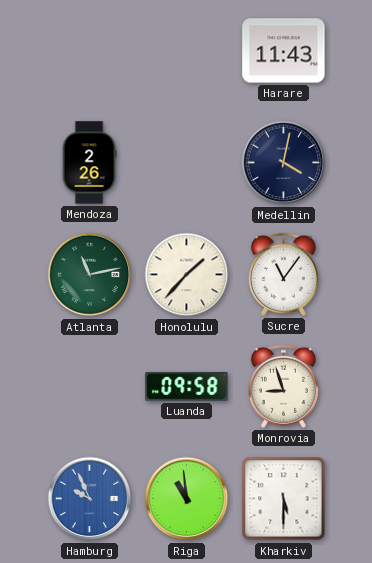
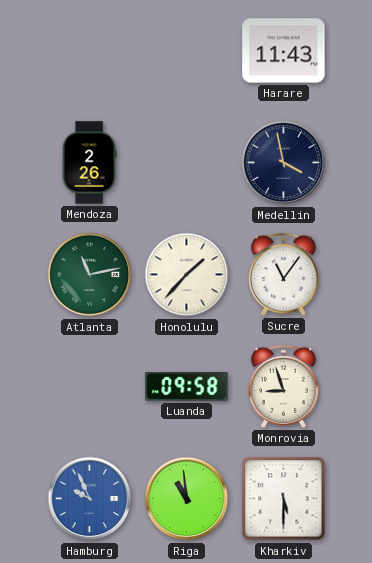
Medellin: 4:02 -> 3:58 (284, 163)
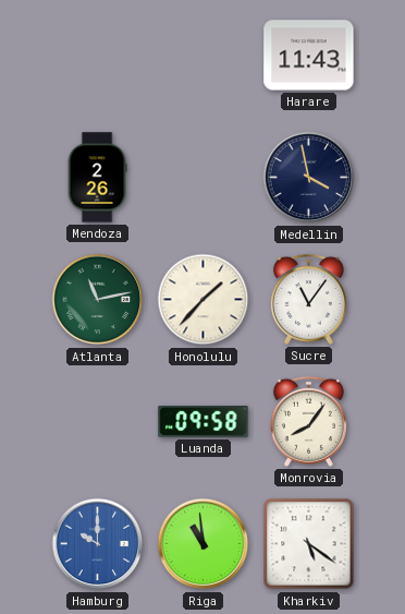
Monrovia: 8:57 -> 8:06 (308, 421)
Hamburg: 9:56 -> 10:00 (98, 544)
Kharkiv: 5:30 -> 5:21 (309, 544)
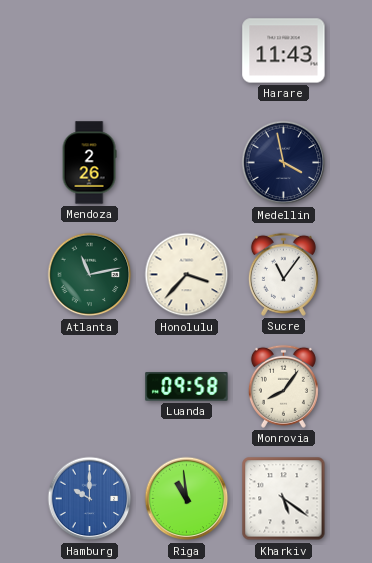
Honolulu: 1:37 -> 3:37 (187, 275)
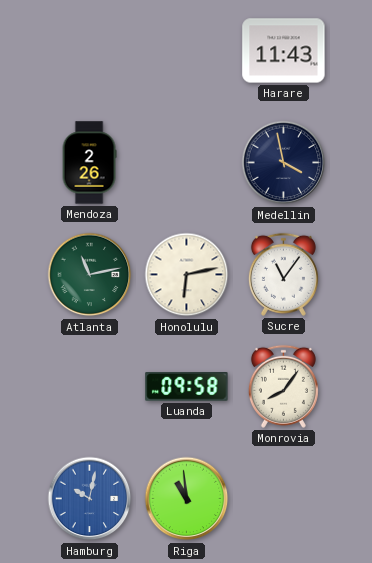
Honolulu: 3:37 -> 6:13 (187, 275)
Hamburg: 10:00 -> 10:02 (90, 499)
Kharkiv: 5:21 -> none (284, 499)
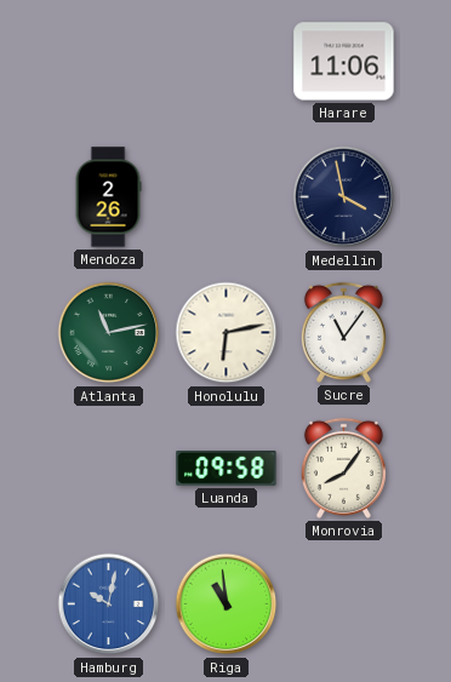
Harare: 11:43 -> 11:06 (344, 62)
